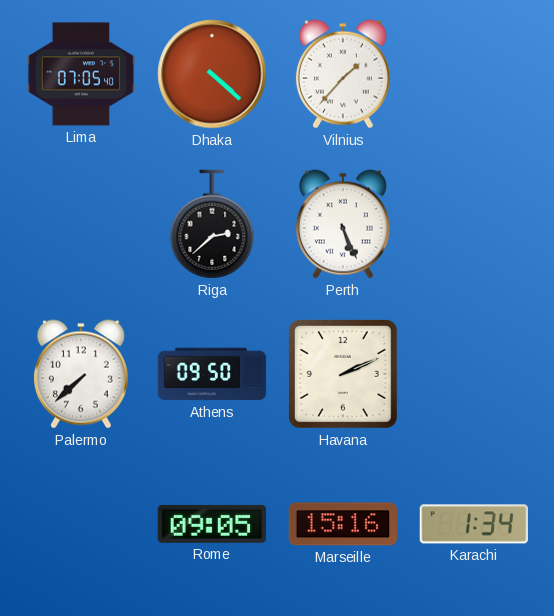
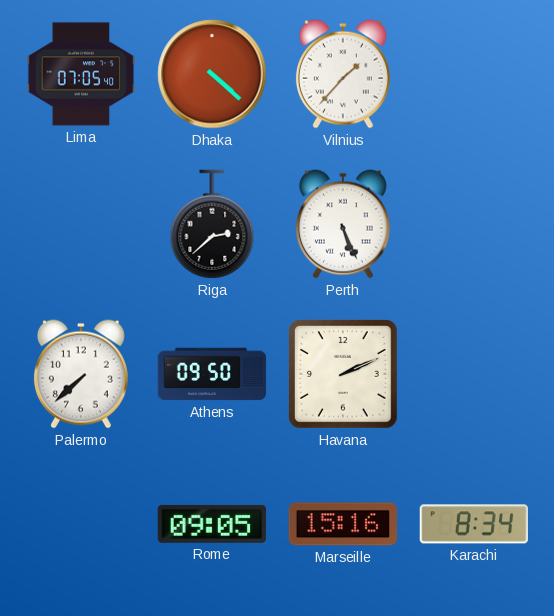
Karachi: 1:34 -> 8:34 (473, 524)
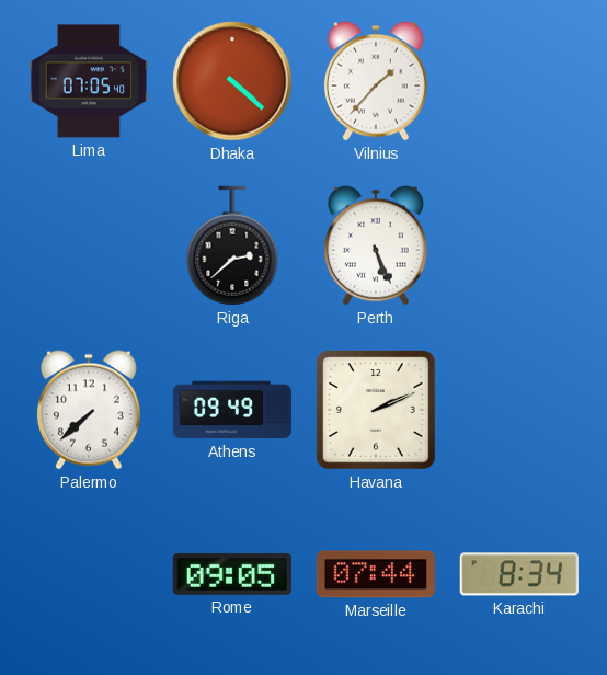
Athens: 09:50 -> 09:49 (232, 410)
Marseille: 15:16 -> 07:44 (376, 574)
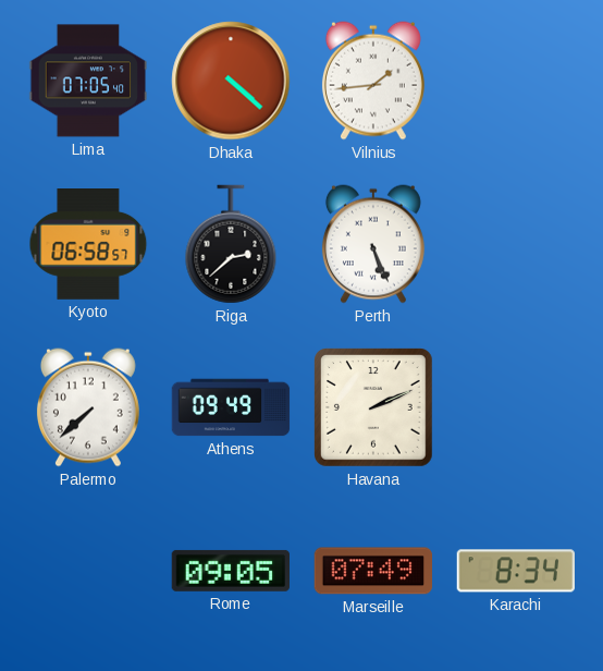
Vilnius: 1:37 -> 1:44 (373, 81)
Kyoto: none -> 06:58 (88, 245)
Marseille: 07:44 -> 07:49 (373, 571)
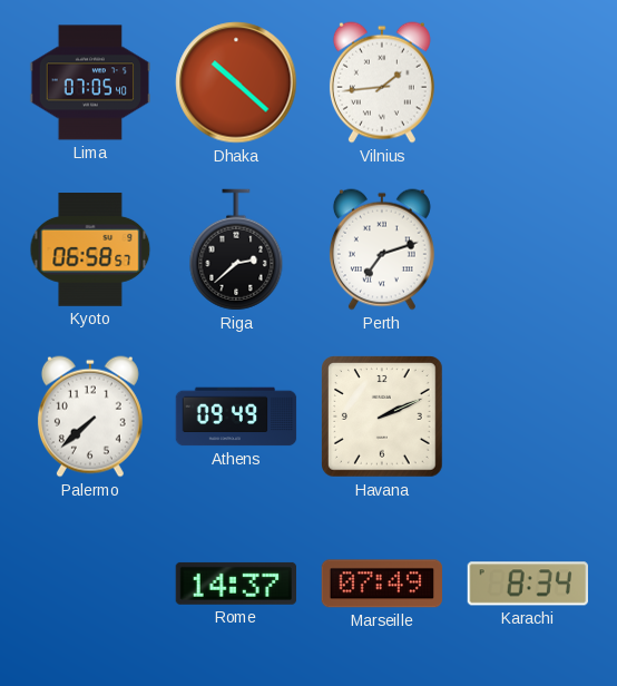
Dhaka: 4:22 -> 10:22 (236, 82)
Perth: 5:26 -> 7:12 (382, 249)
Rome: 09:05 -> 14:37 (235, 584)
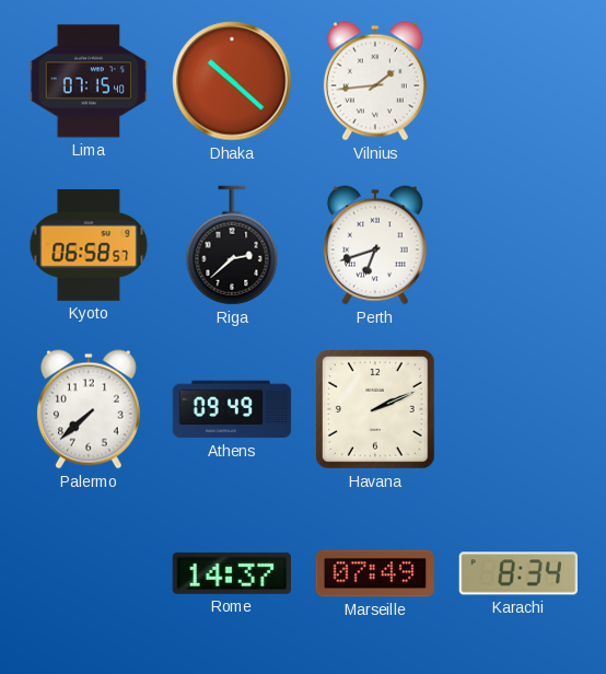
Lima: 07:05 -> 07:15 (89, 81)
Perth: 7:12 -> 6:42 (375, 245)
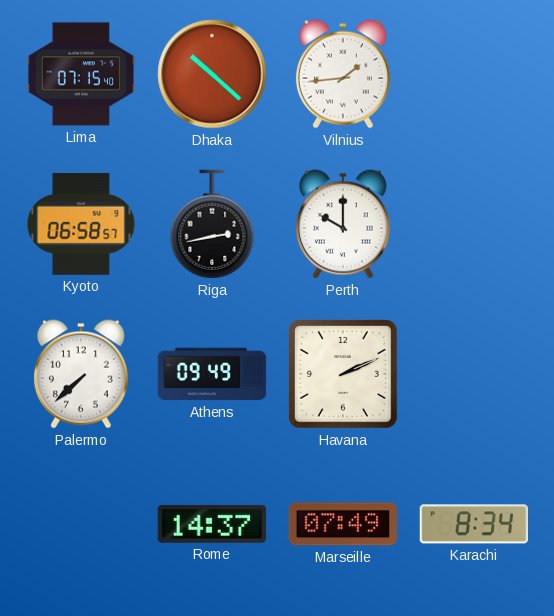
Riga: 2:38 -> 2:43 (212, 224)
Perth: 6:42 -> 10:00 (343, 224)
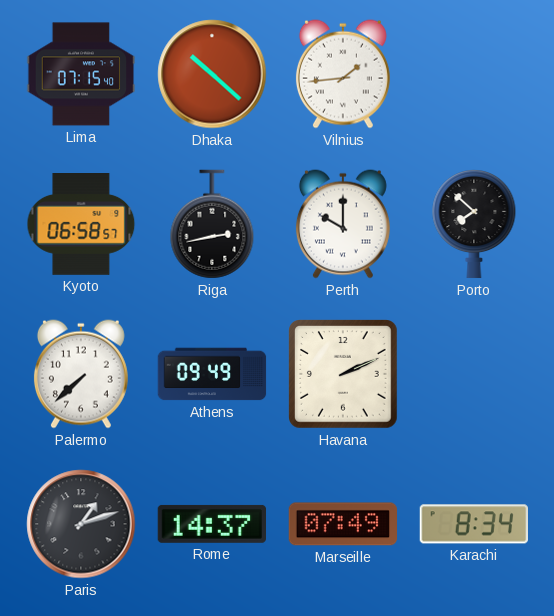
Porto: none -> 7:52 (474, 225)
Paris: none -> 1:12 (81, 524)
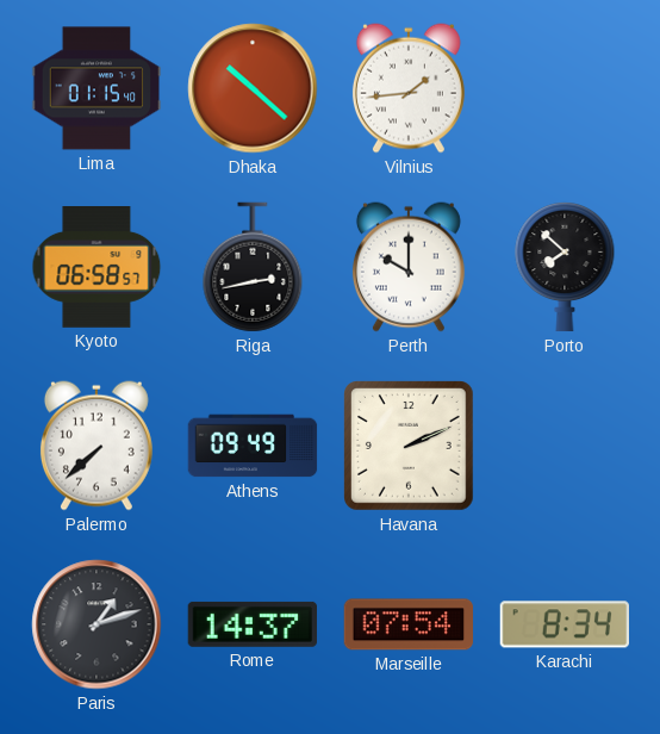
Lima: 07:15 -> 01:15 (96, 88)
Marseille: 07:49 -> 07:54 (409, 624)
